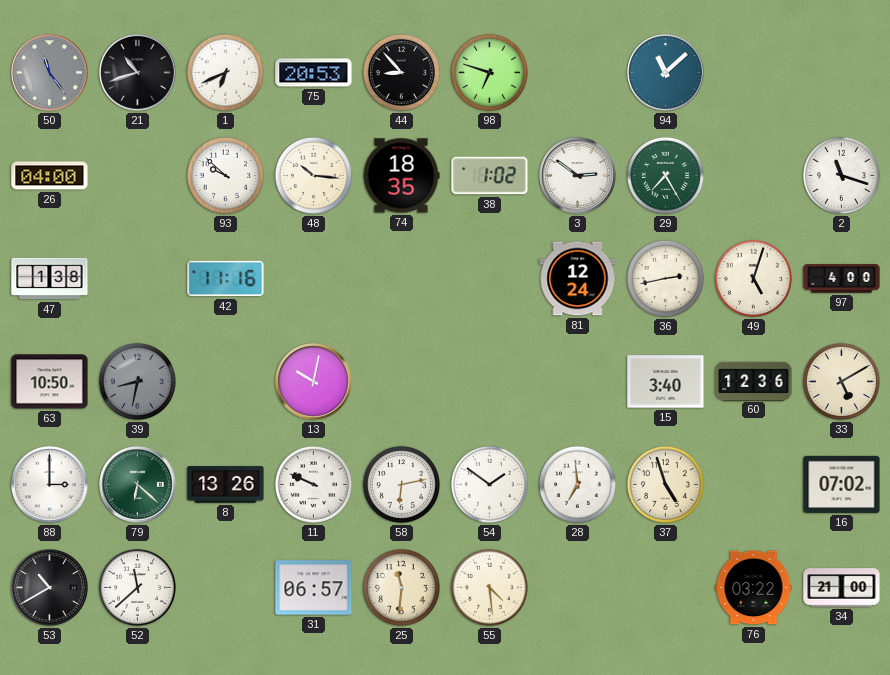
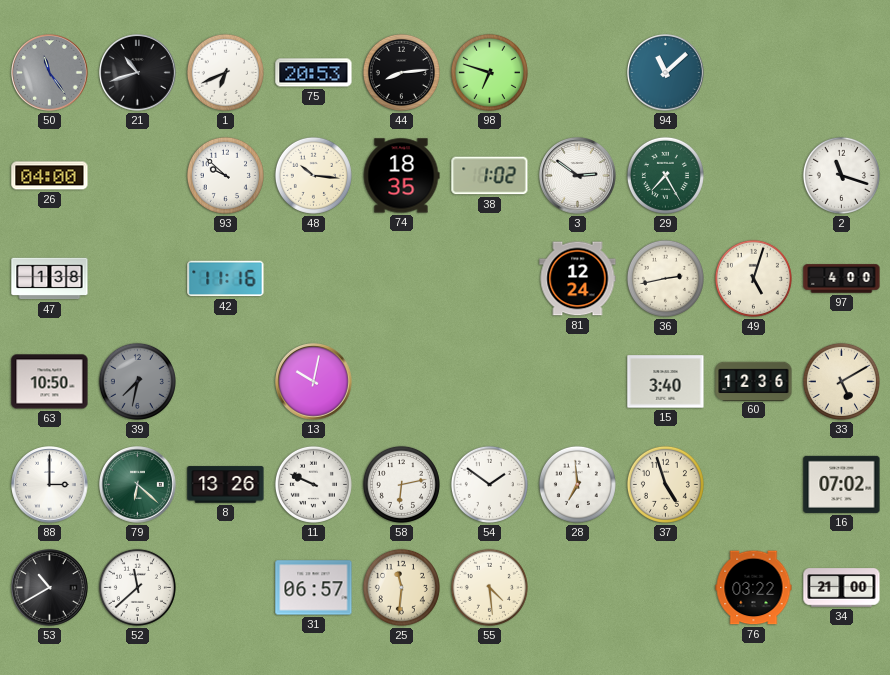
44: 8:53 -> 8:14 (401, 72)
39: 8:32 -> 7:32 (137, 381)
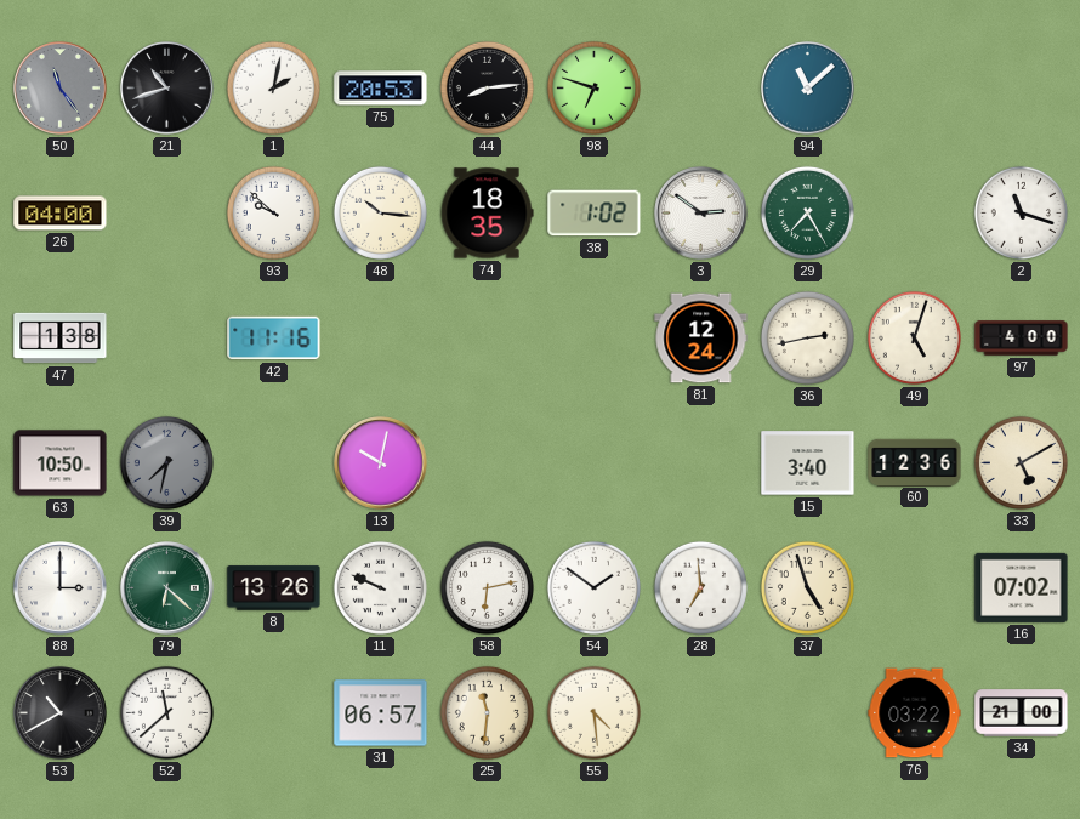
1: 6:41 -> 2:02 (273, 87)
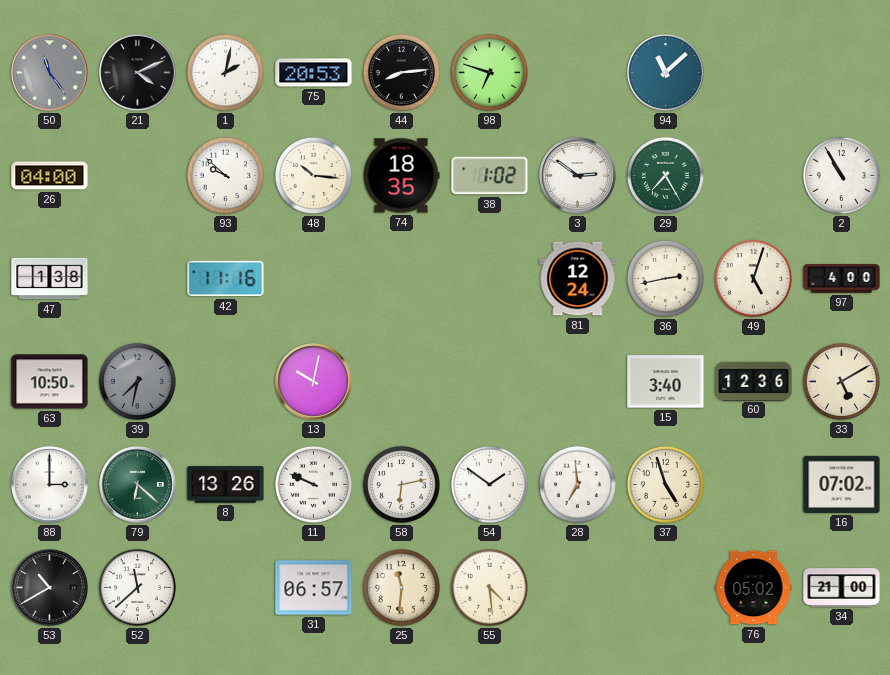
21: 10:42 -> 4:11 (138, 73)
2: 11:18 -> 10:55 (841, 175)
76: 03:22 -> 05:02 (754, 588)
